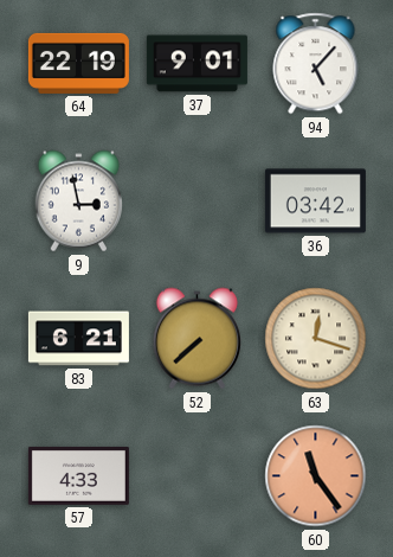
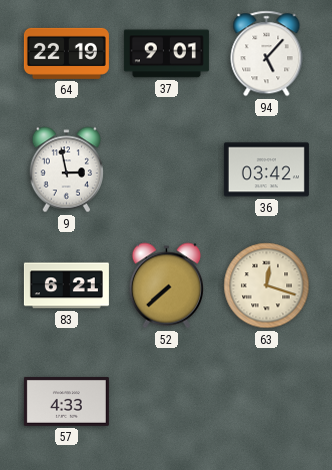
60: 11:24 -> none (316, 476)
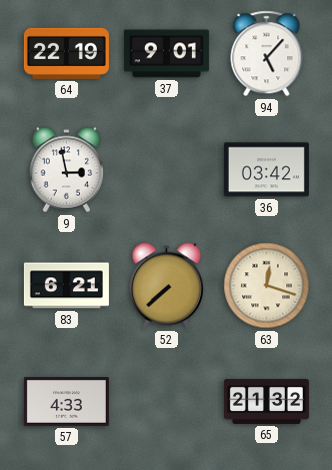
65: none -> 21:32 (266, 401)
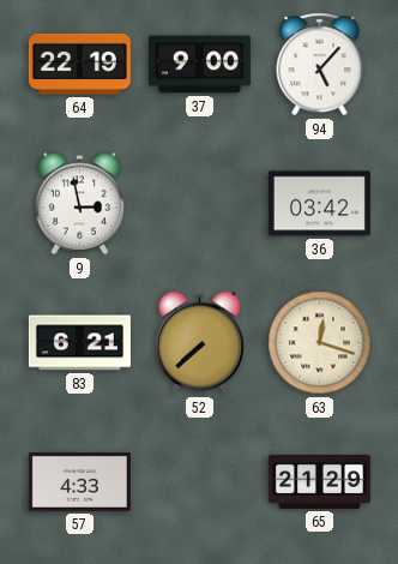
37: 9:01 -> 9:00 (199, 65)
65: 21:32 -> 21:29 (319, 481)
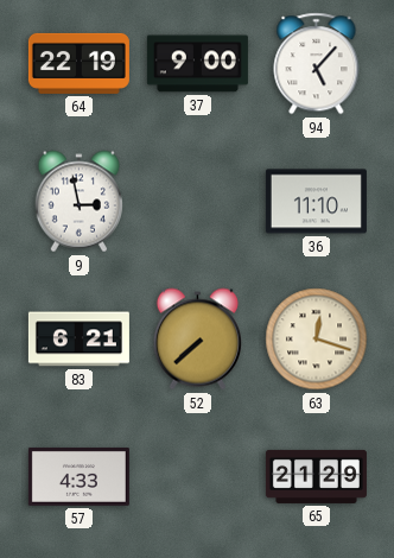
36: 03:42 -> 11:10 (316, 202)
